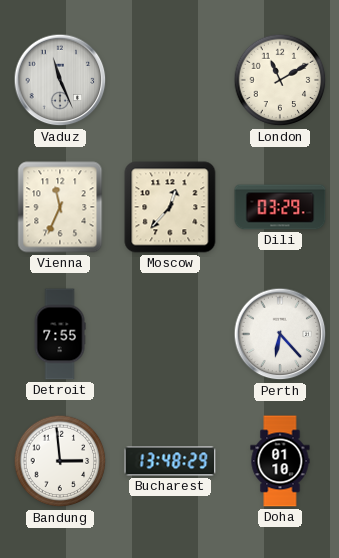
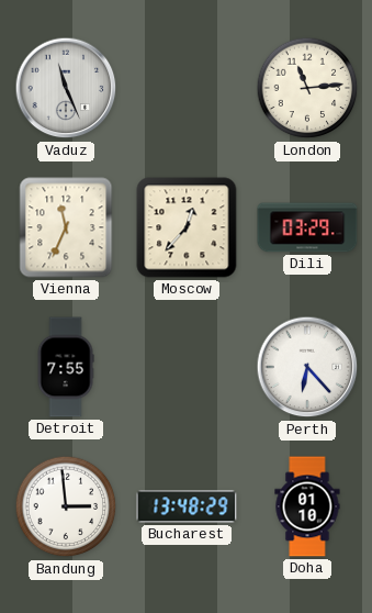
London: 11:10 -> 11:14 (307, 88)
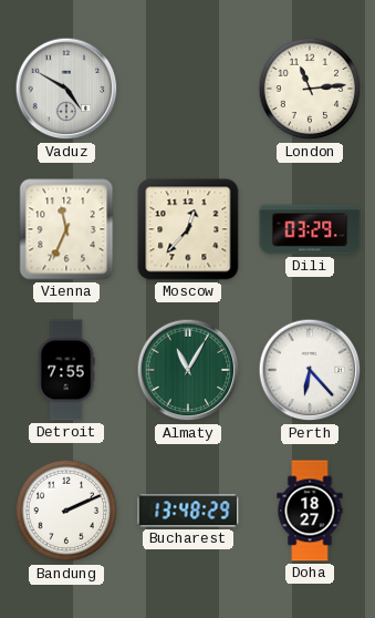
Vaduz: 11:26 -> 4:50 (66, 89)
Almaty: none -> 11:05 (188, 370)
Bandung: 2:59 -> 2:11 (66, 511)
Doha: 01:10 -> 18:27 (310, 511)
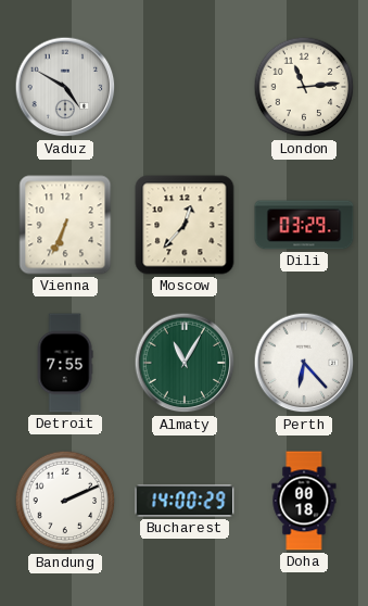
Vienna: 11:34 -> 6:34 (65, 225)
Bucharest: 13:48 -> 14:00 (185, 501)
Doha: 18:27 -> 00:18 (304, 501)
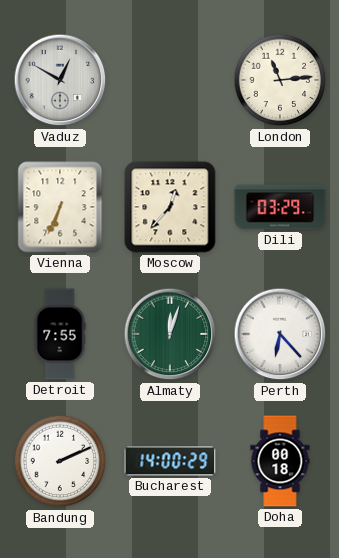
Vaduz: 4:50 -> 12:50 (60, 80)
Almaty: 11:05 -> 12:03 (170, 334)
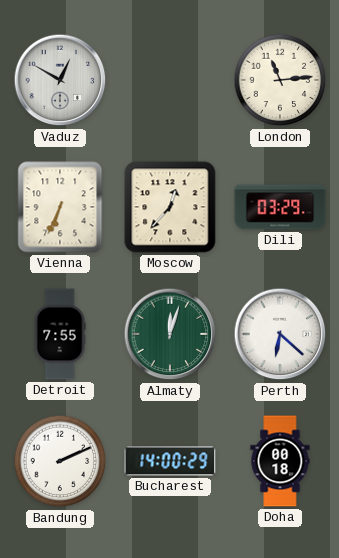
Perth: 6:23 -> 6:22 (280, 334)
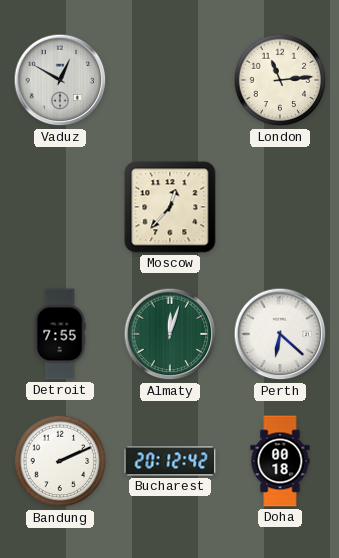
Vienna: 6:34 -> none (60, 207)
Dili: 03:29 -> none (280, 207)
Bucharest: 14:00 -> 20:12 (170, 461)
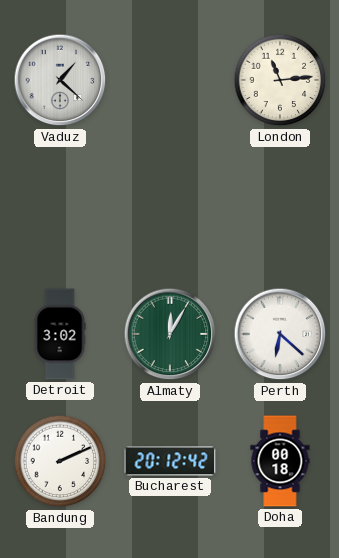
Vaduz: 12:50 -> 1:22 (60, 80)
Moscow: 12:37 -> none (170, 207)
Detroit: 7:55 -> 3:02 (60, 334)
Almaty: 12:03 -> 12:05 (170, 334)
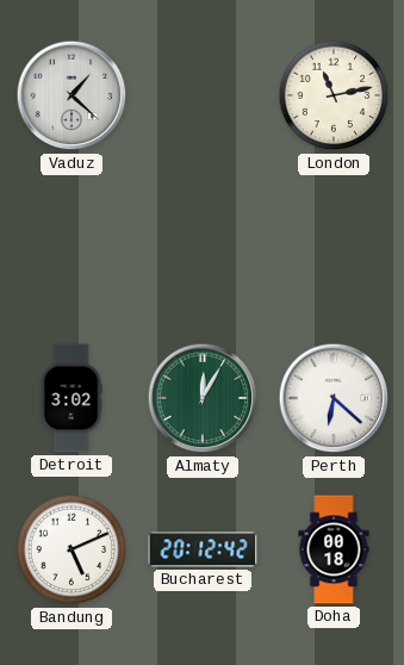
London: 11:14 -> 11:13 (334, 95)
Bandung: 2:11 -> 5:11 (72, 549)
